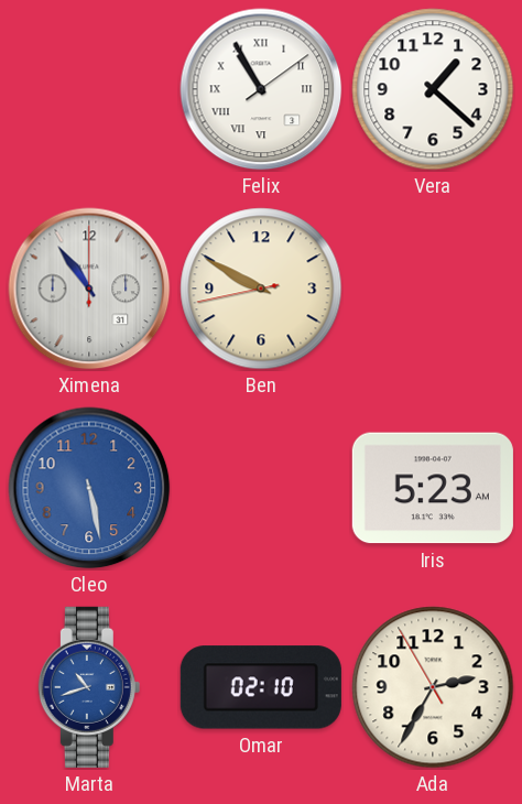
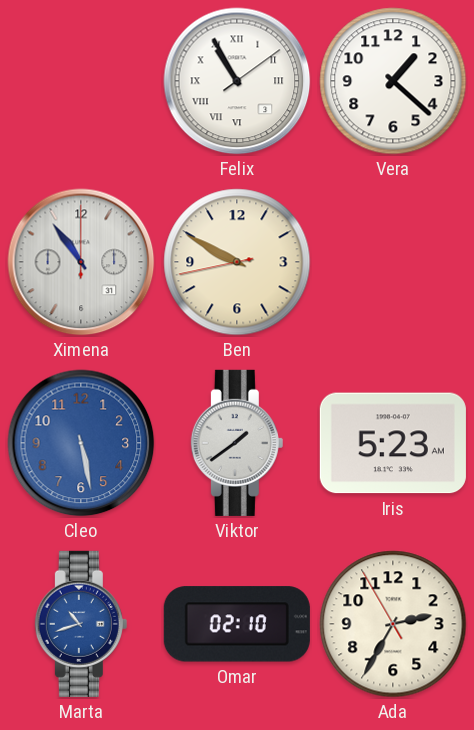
Viktor: none -> 1:39 (237, 443)
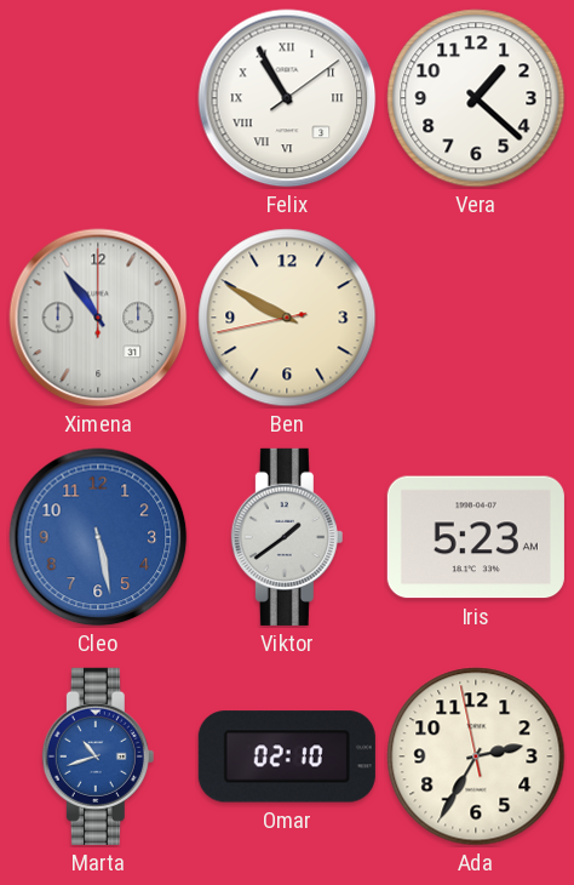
Ada: 2:34:55 -> 2:34:58 (476, 756)
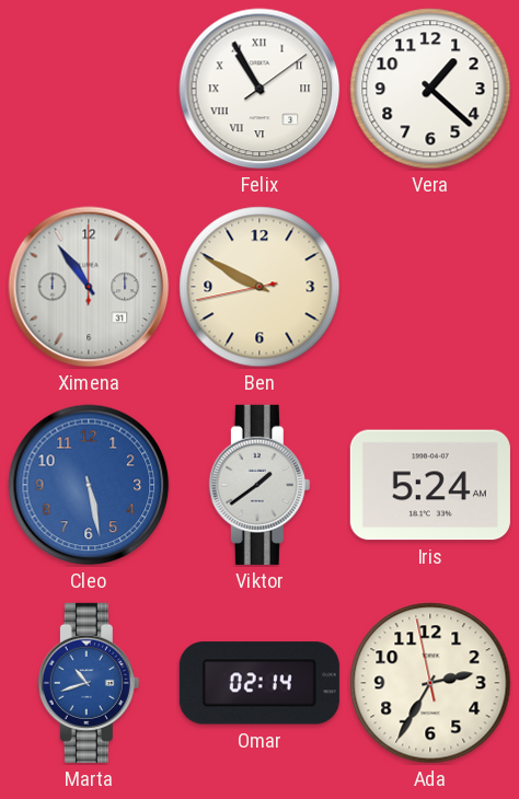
Iris: 5:23 -> 5:24 (430, 485)
Omar: 02:10 -> 02:14 (259, 683)
